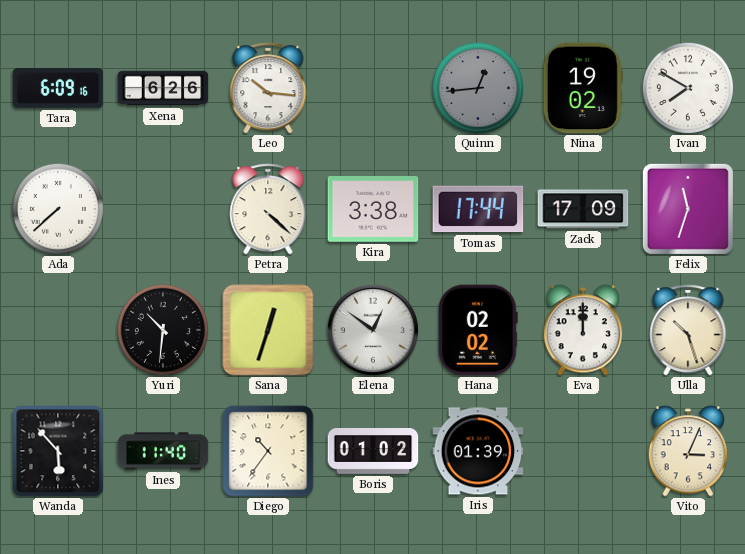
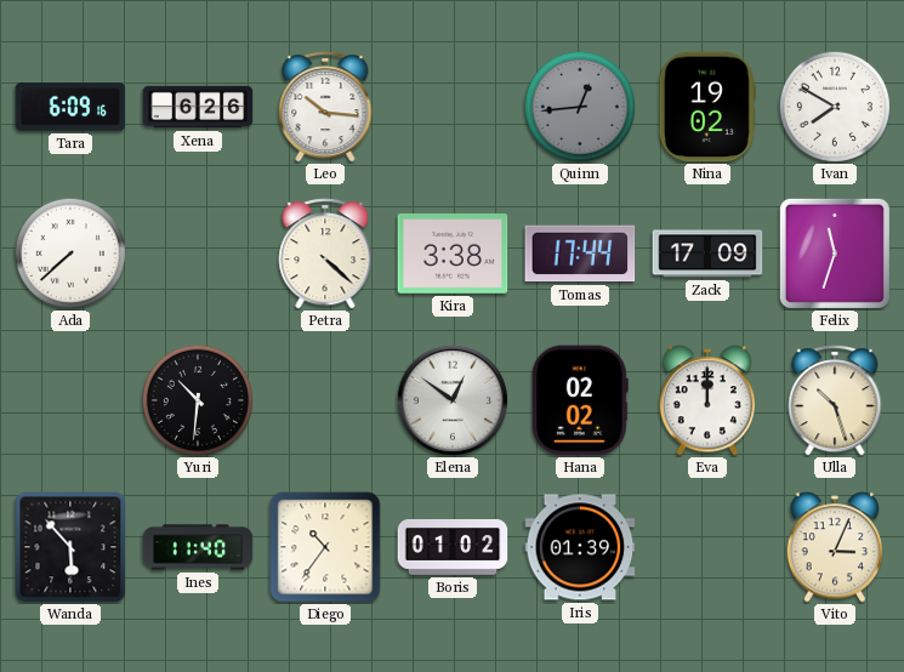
Sana: 12:33 -> none (268, 330)
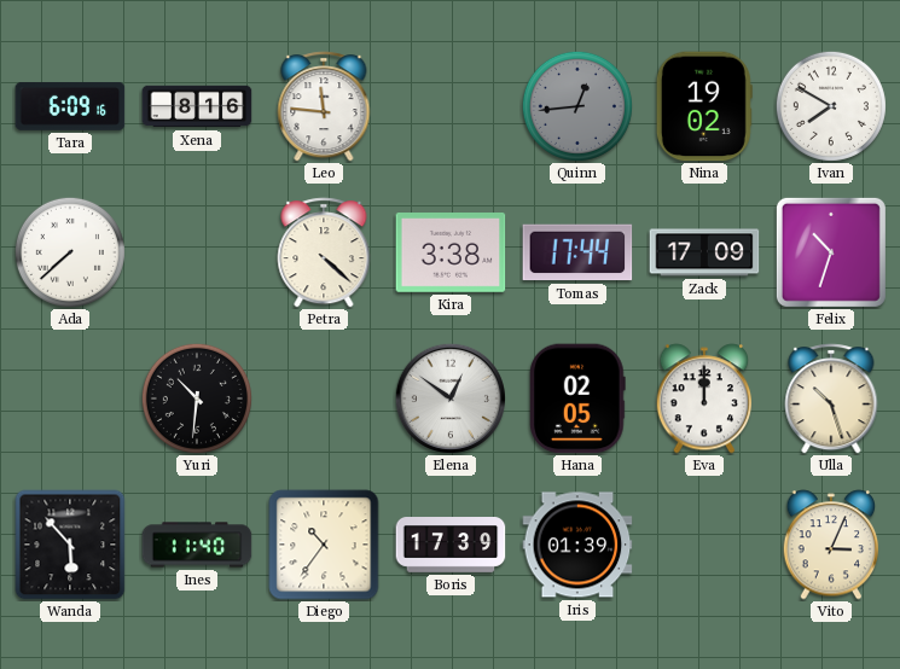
Xena: 6:26 -> 8:16 (197, 106)
Leo: 10:16 -> 11:46 (324, 106)
Felix: 11:33 -> 10:33 (831, 252)
Hana: 02:02 -> 02:05 (579, 399)
Boris: 01:02 -> 17:39 (451, 546)
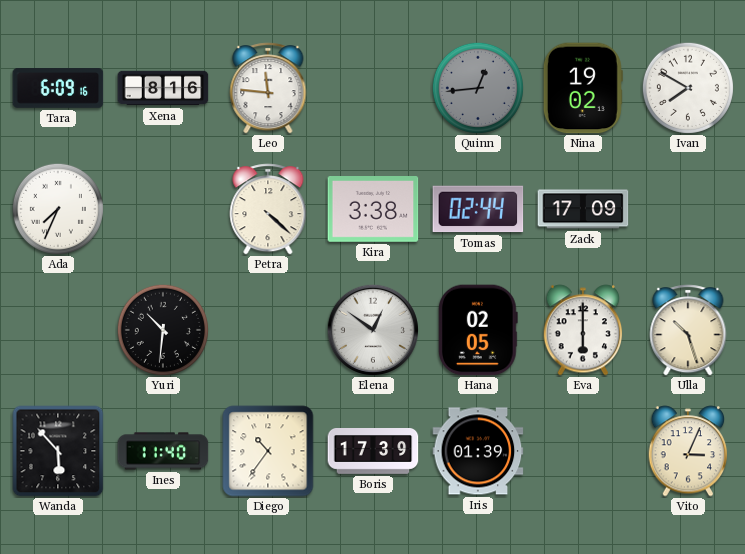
Ada: 7:38 -> 7:34 (58, 209)
Tomas: 17:44 -> 02:44 (478, 209)
Felix: 10:33 -> none (831, 252)
Eva: 12:00 -> 6:00 (583, 330)
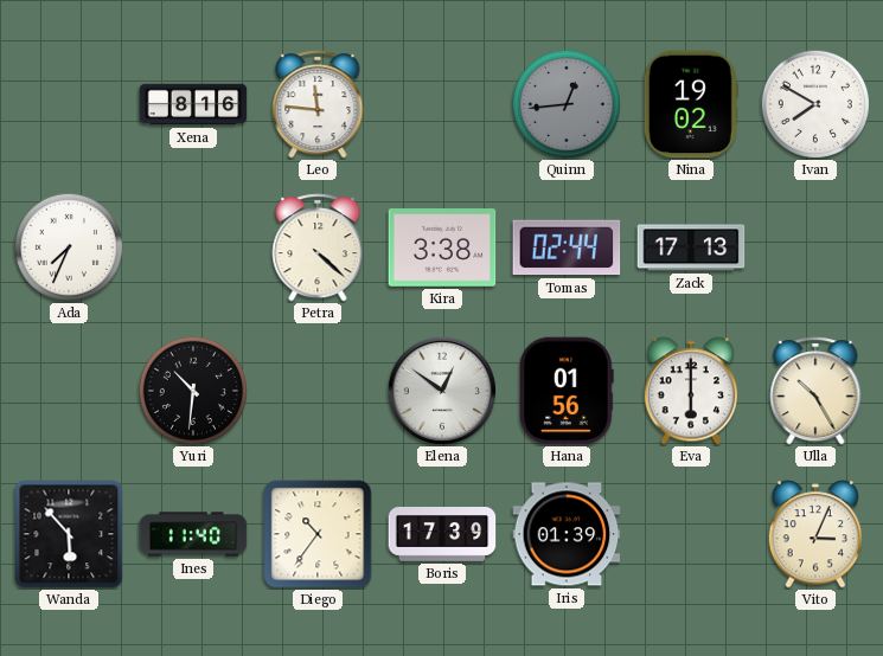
Tara: 6:09 -> none (58, 89)
Zack: 17:09 -> 17:13 (691, 247)
Hana: 02:05 -> 01:56 (568, 391)
Ulla: 10:27 -> 10:25 (815, 391)
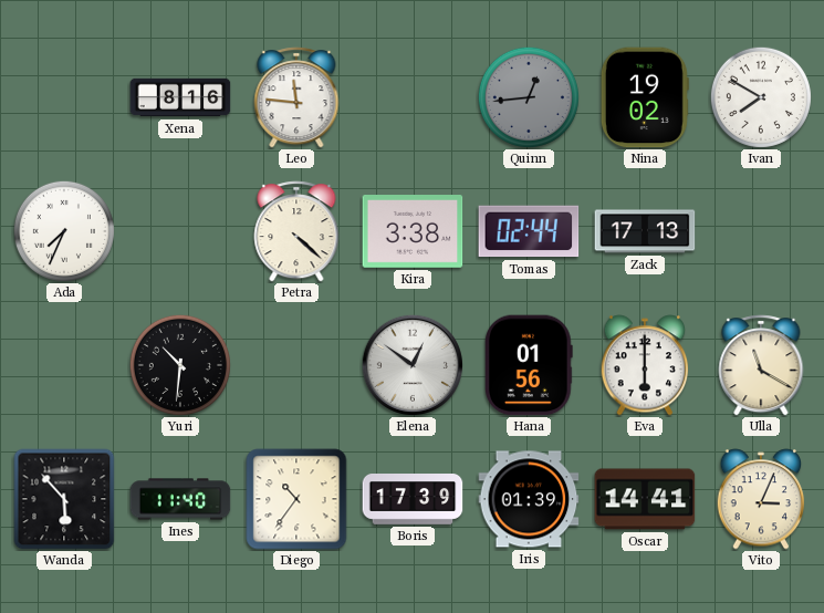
Ulla: 10:25 -> 11:20 (761, 365)
Oscar: none -> 14:41 (645, 499)
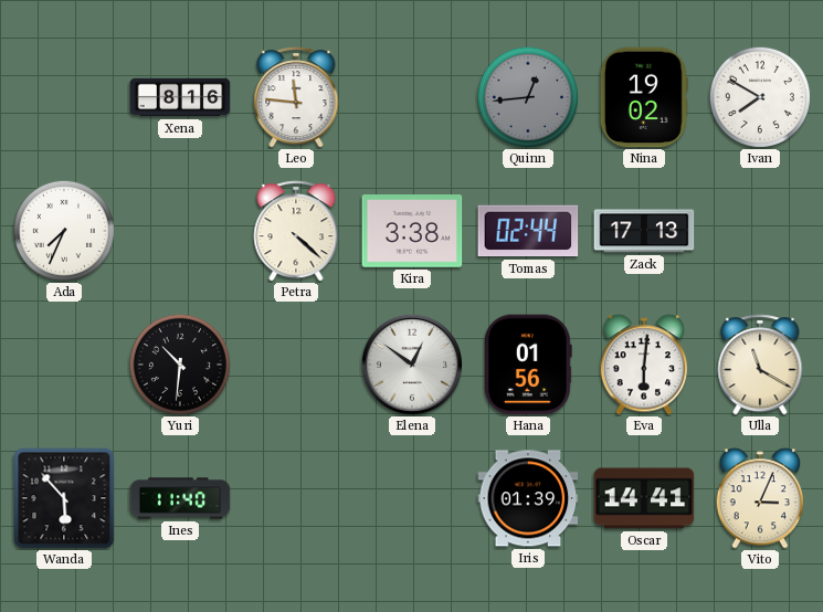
Eva: 6:00 -> 6:01 (644, 365)
Diego: 10:36 -> none (296, 499)
Boris: 17:39 -> none (413, 500)
